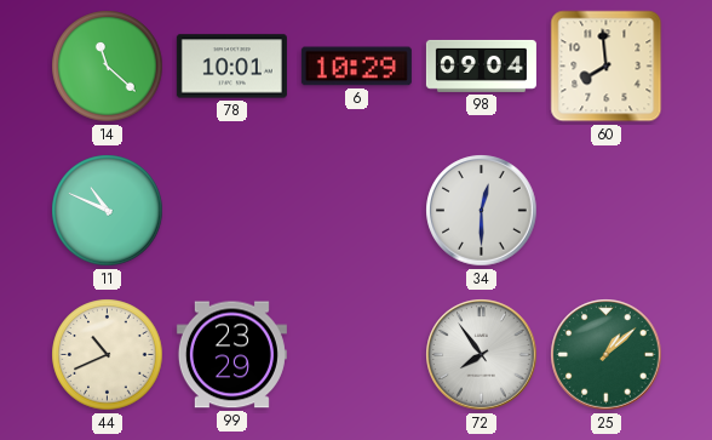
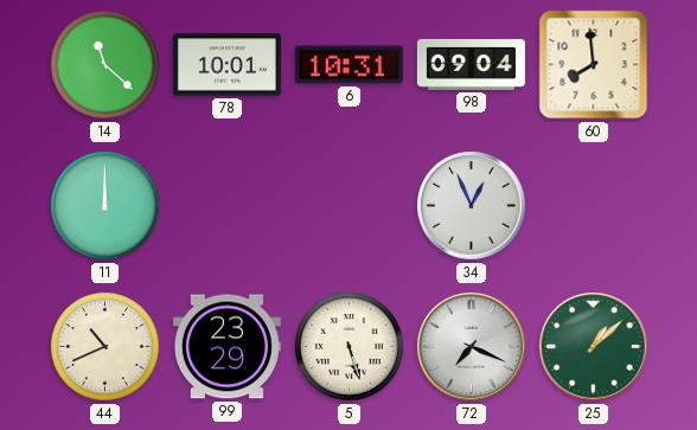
6: 10:29 -> 10:31 (348, 65)
11: 10:49 -> 12:00 (105, 206)
34: 12:30 -> 12:56 (472, 206)
5: none -> 5:27 (350, 347)
72: 7:54 -> 7:19 (472, 347)
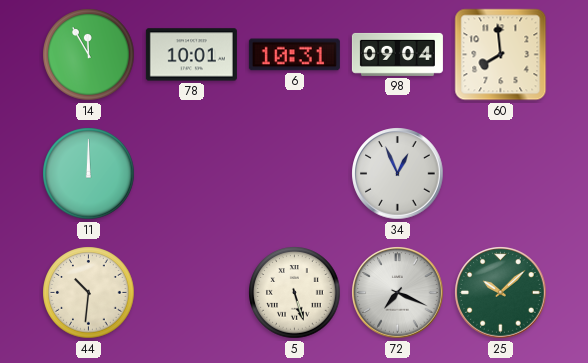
14: 11:22 -> 11:55 (89, 55)
44: 10:41 -> 10:31 (89, 293)
99: 23:29 -> none (226, 347)
25: 1:08 -> 10:08 (501, 293)
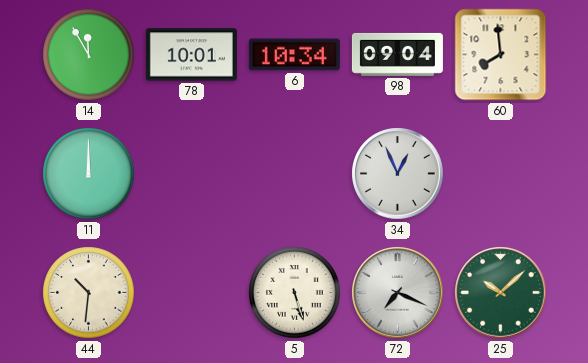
6: 10:31 -> 10:34 (294, 55)
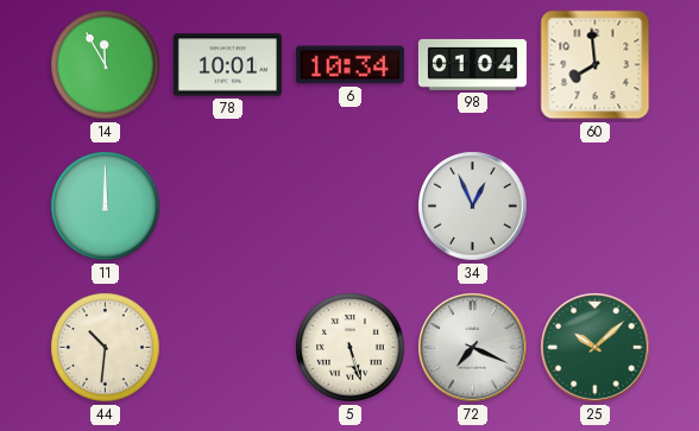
98: 09:04 -> 01:04 (472, 64)
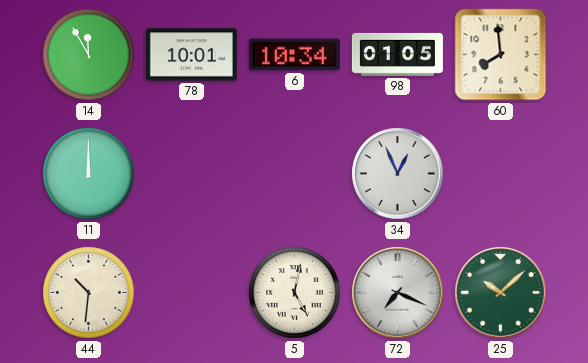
98: 01:04 -> 01:05 (397, 54)
5: 5:27 -> 5:02 (295, 293)
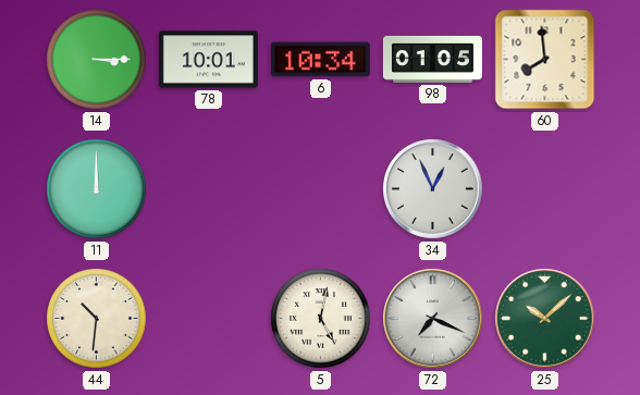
14: 11:55 -> 3:15 (97, 60)
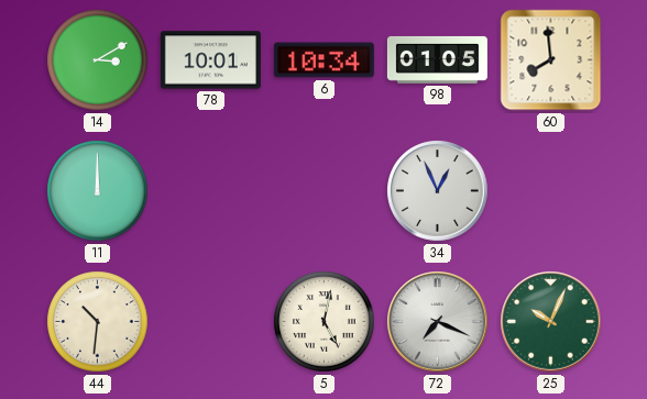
14: 3:15 -> 3:10 (98, 60)
25: 10:08 -> 10:04 (551, 322)
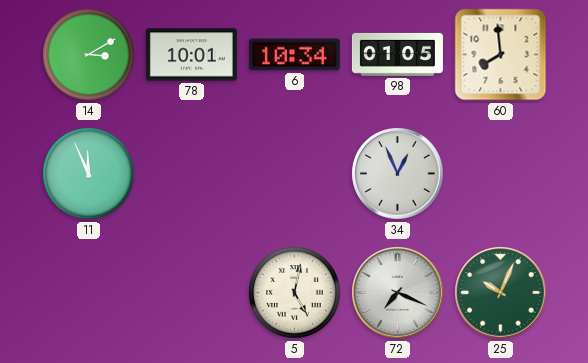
11: 12:00 -> 11:56 (89, 174)
44: 10:31 -> none (98, 322)
